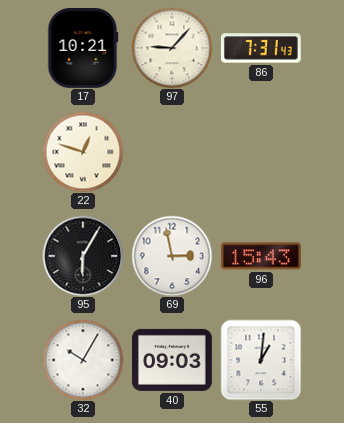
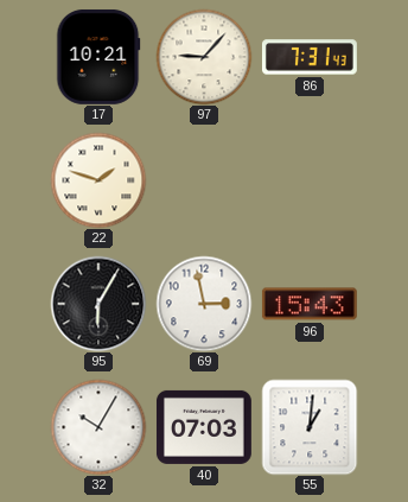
22: 12:48 -> 1:48 (98, 180)
40: 09:03 -> 07:03 (204, 427)
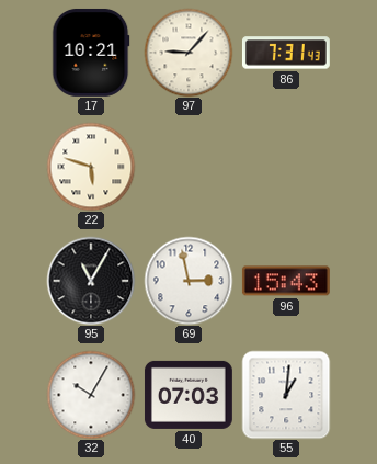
22: 1:48 -> 5:48 (91, 167)
95: 6:05 -> 11:05 (91, 281)
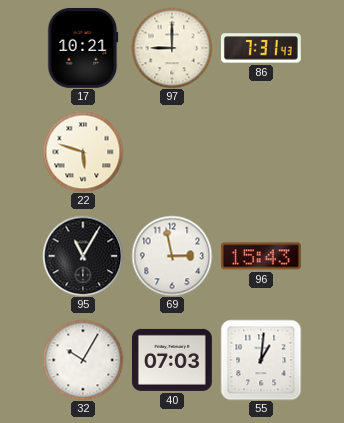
97: 9:07 -> 9:00 (172, 48)
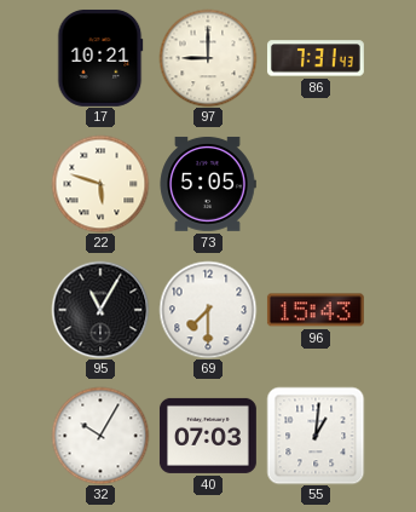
73: none -> 5:05 (208, 184)
69: 2:58 -> 7:30 (208, 310)
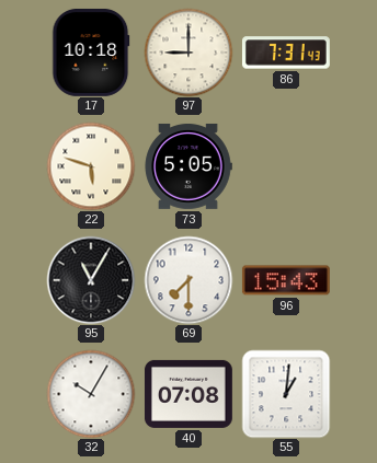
17: 10:21 -> 10:18 (91, 53)
40: 07:03 -> 07:08 (188, 394)
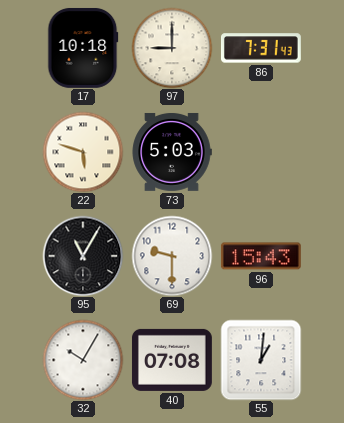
73: 5:05 -> 5:03 (172, 152)
69: 7:30 -> 9:30 (172, 256)
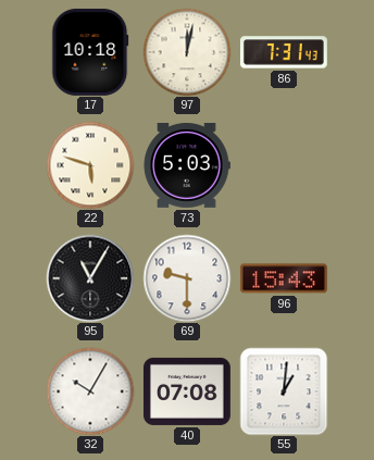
97: 9:00 -> 12:02 (187, 52)
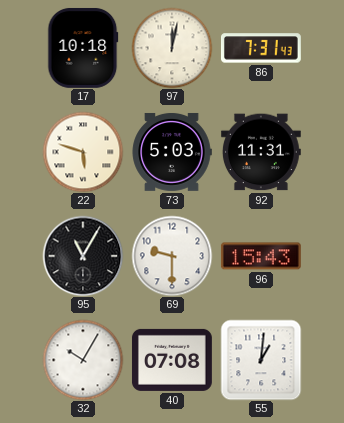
92: none -> 11:31 (261, 152)
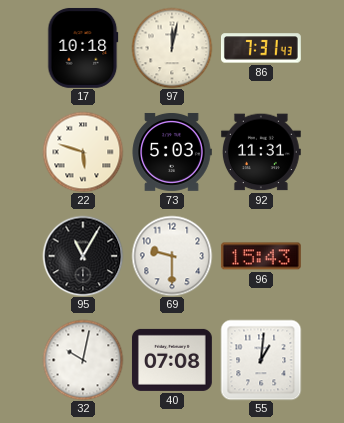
32: 10:05 -> 10:02 (83, 360)
